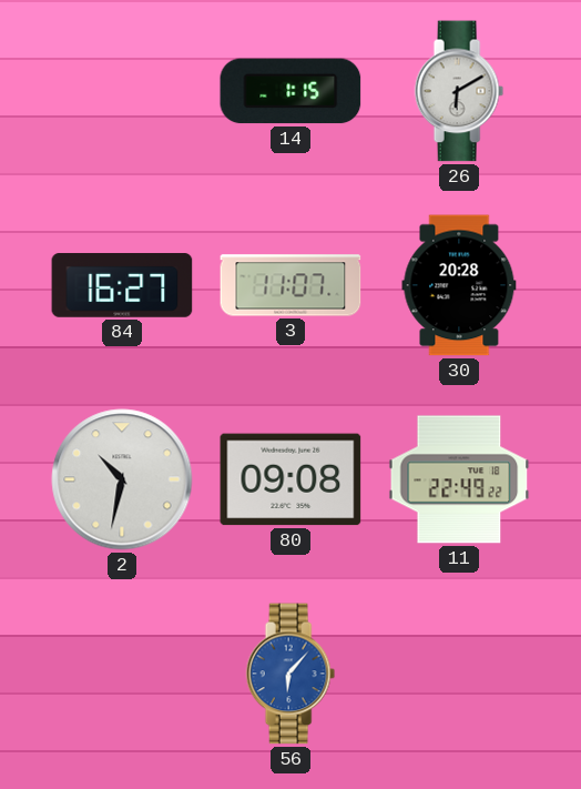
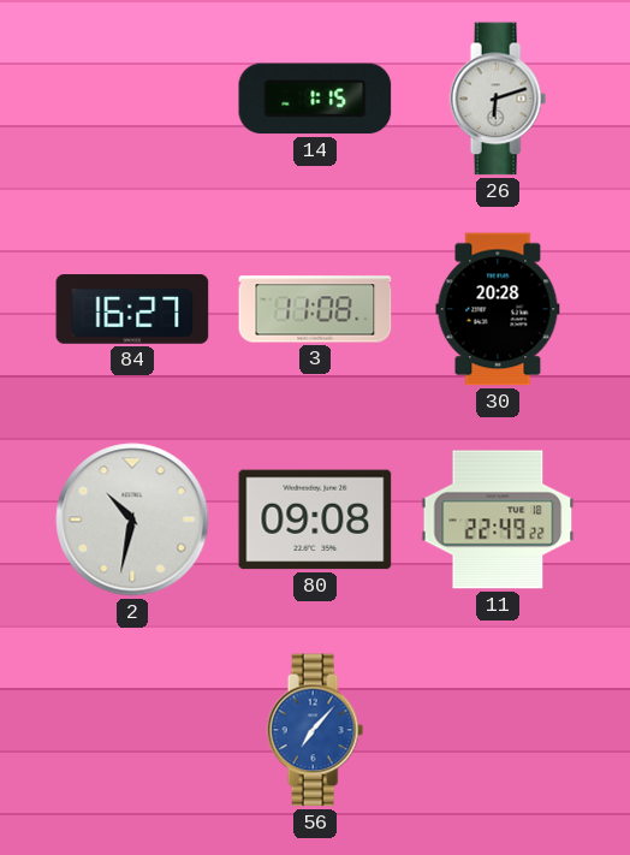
26: 6:10 -> 6:12 (498, 99)
3: 11:07 -> 11:08 (315, 309)
56: 6:07 -> 7:07 (315, 730)
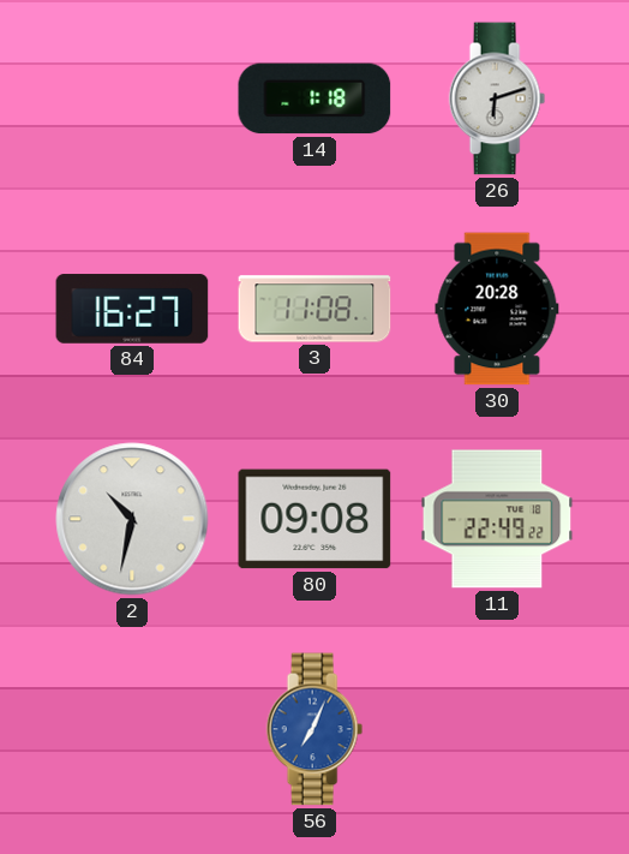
14: 1:15 -> 1:18 (314, 98)
56: 7:07 -> 7:04 (314, 729)
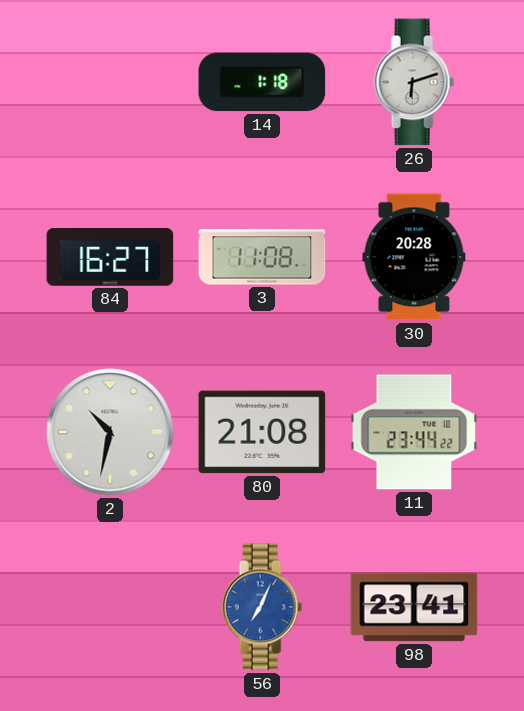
80: 09:08 -> 21:08 (262, 432)
11: 22:49 -> 23:44 (414, 432)
98: none -> 23:41 (414, 607)
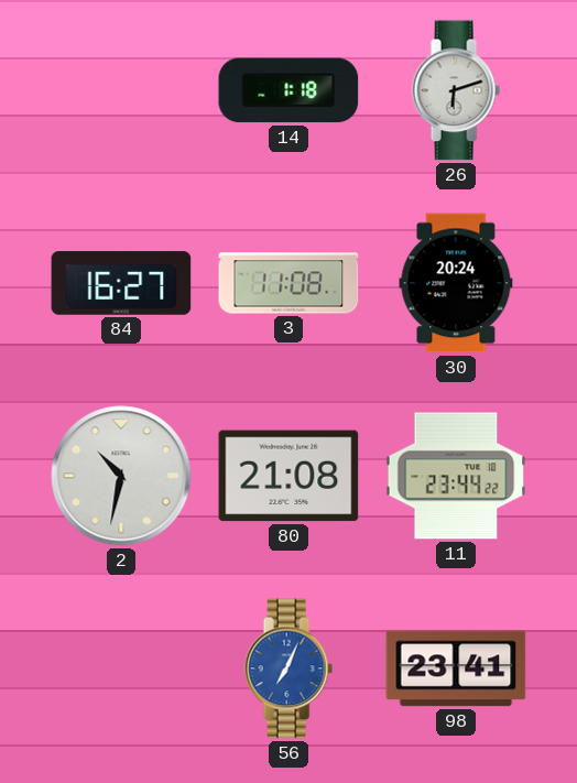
30: 20:28 -> 20:24 (456, 283)
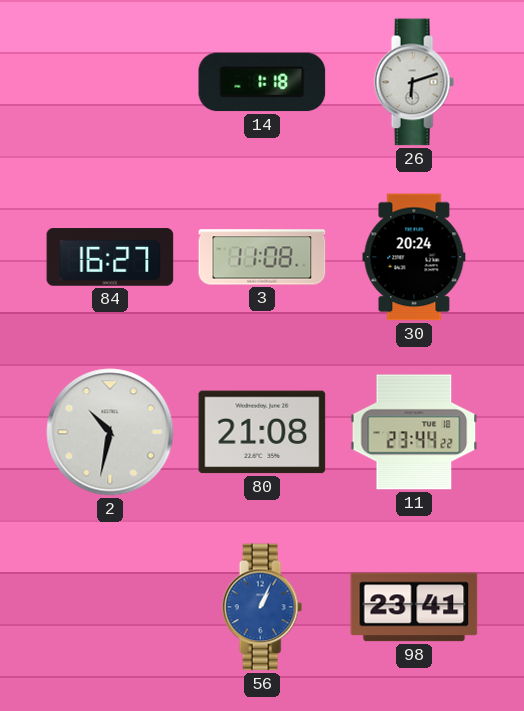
56: 7:04 -> 1:04 (262, 607)
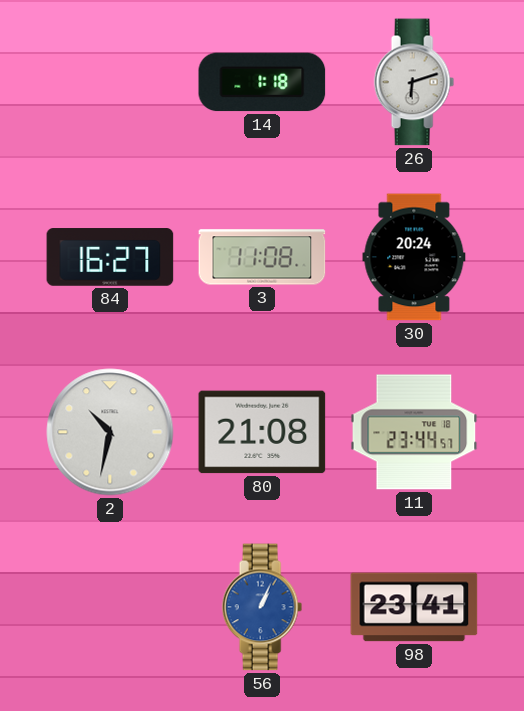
11: 23:44:22 -> 23:44:57 (414, 432)
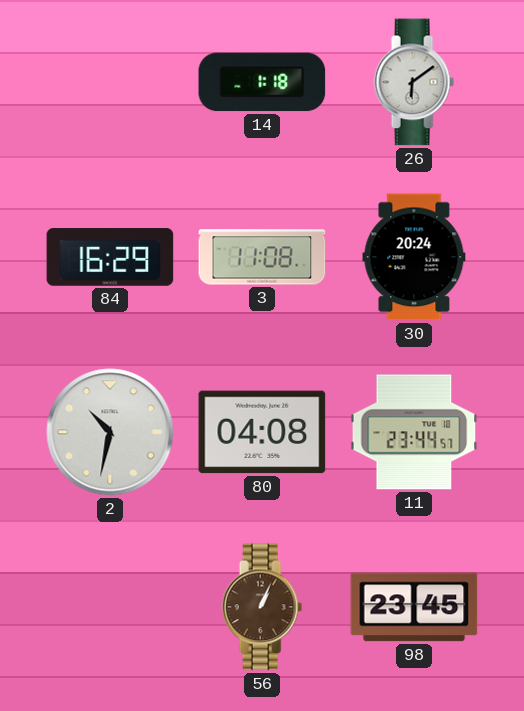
26: 6:12 -> 6:09 (414, 82)
84: 16:27 -> 16:29 (110, 257)
80: 21:08 -> 04:08 (262, 432)
56 dial: blue -> brown (262, 607)
98: 23:41 -> 23:45 (414, 607)
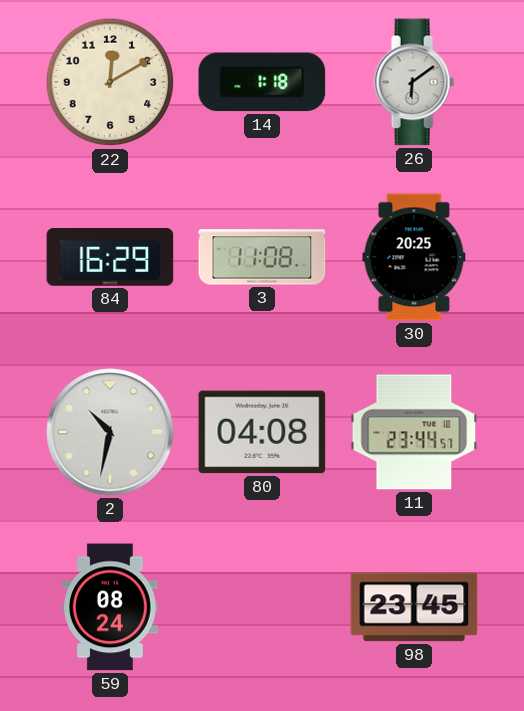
22: none -> 12:10 (110, 82)
30: 20:24 -> 20:25 (414, 257)
59: none -> 08:24 (110, 607)
56: 1:04 -> none (262, 607)
